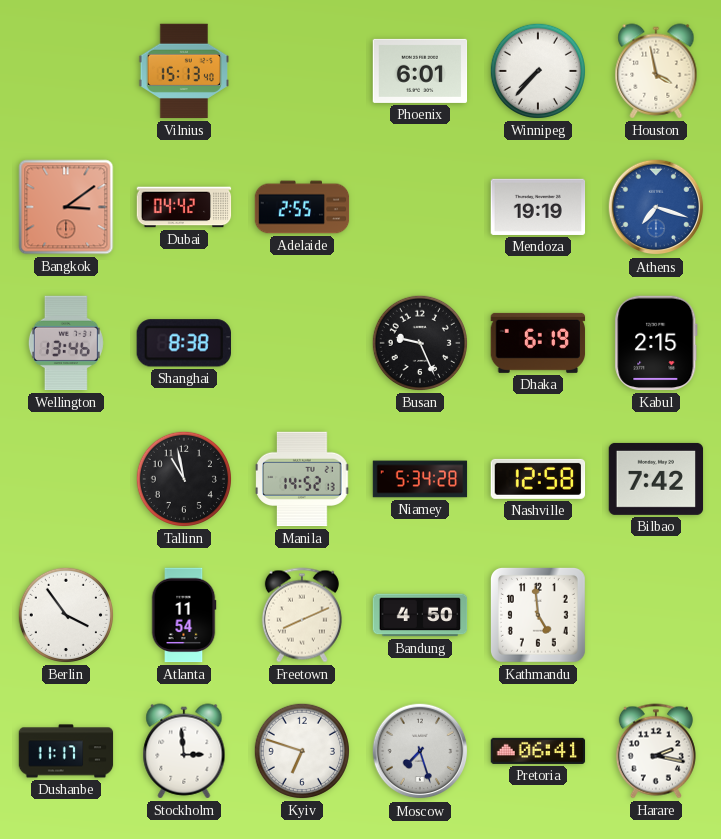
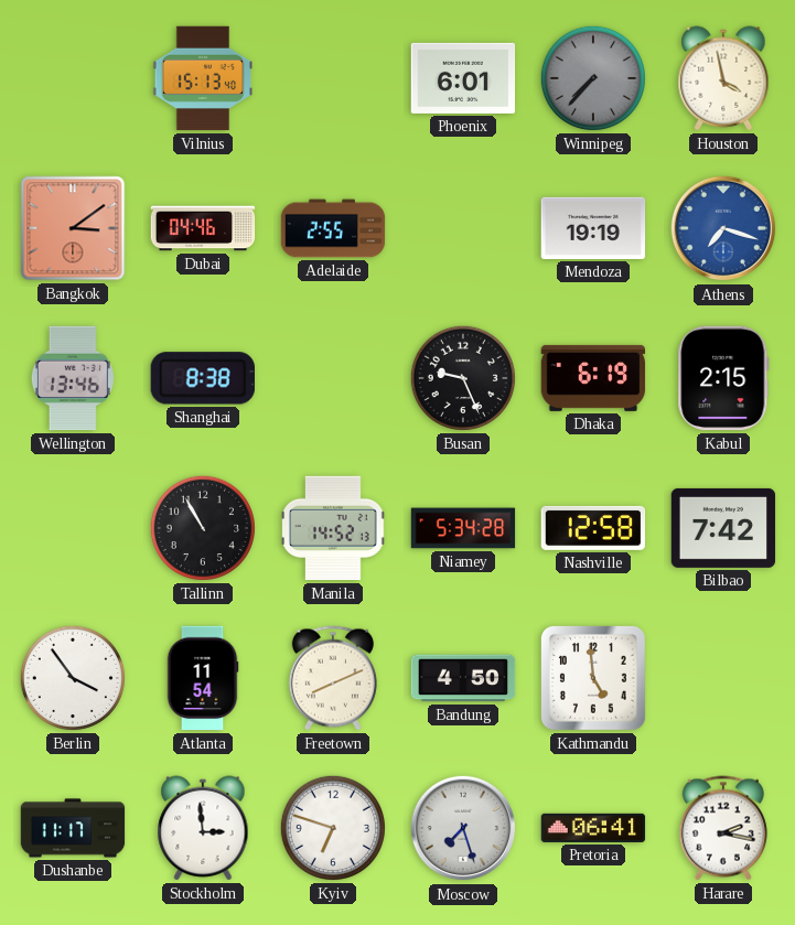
Winnipeg dial: white -> grey (593, 78)
Dubai: 04:42 -> 04:46 (203, 228)
Tallinn: 10:58 -> 10:55 (203, 528)
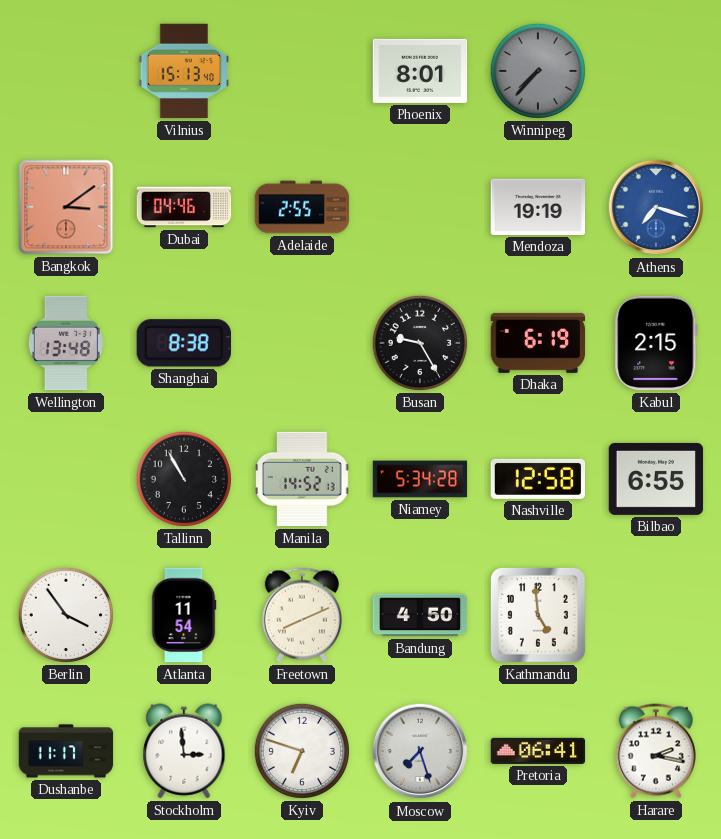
Phoenix: 6:01 -> 8:01 (420, 71)
Houston: 3:58 -> none (723, 78)
Wellington: 13:46 -> 13:48 (66, 343)
Busan: 9:26 -> 9:25 (420, 343)
Bilbao: 7:42 -> 6:55 (656, 479)
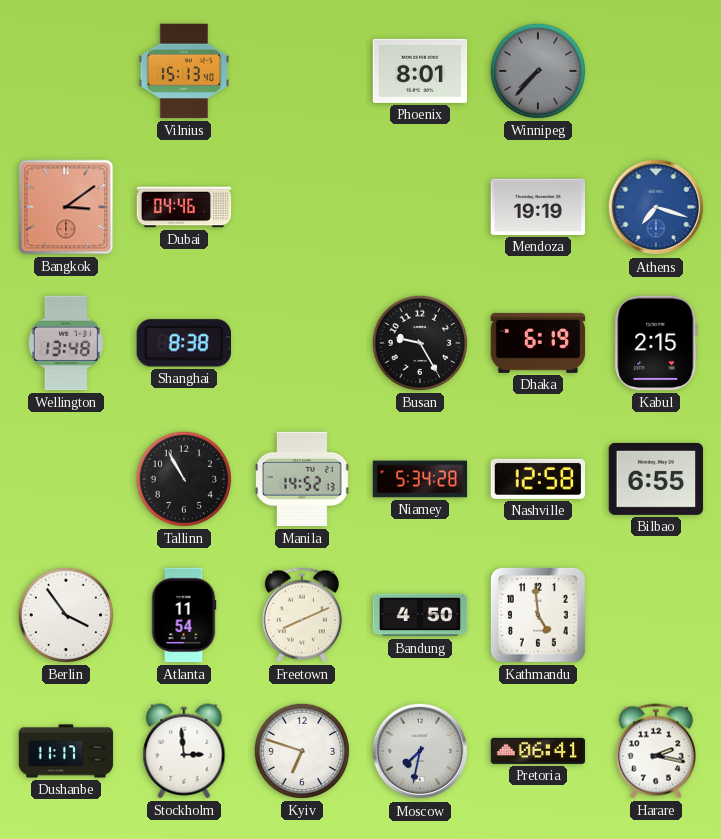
Adelaide: 2:55 -> none (302, 207)
Moscow: 7:27 -> 7:32 (420, 751)
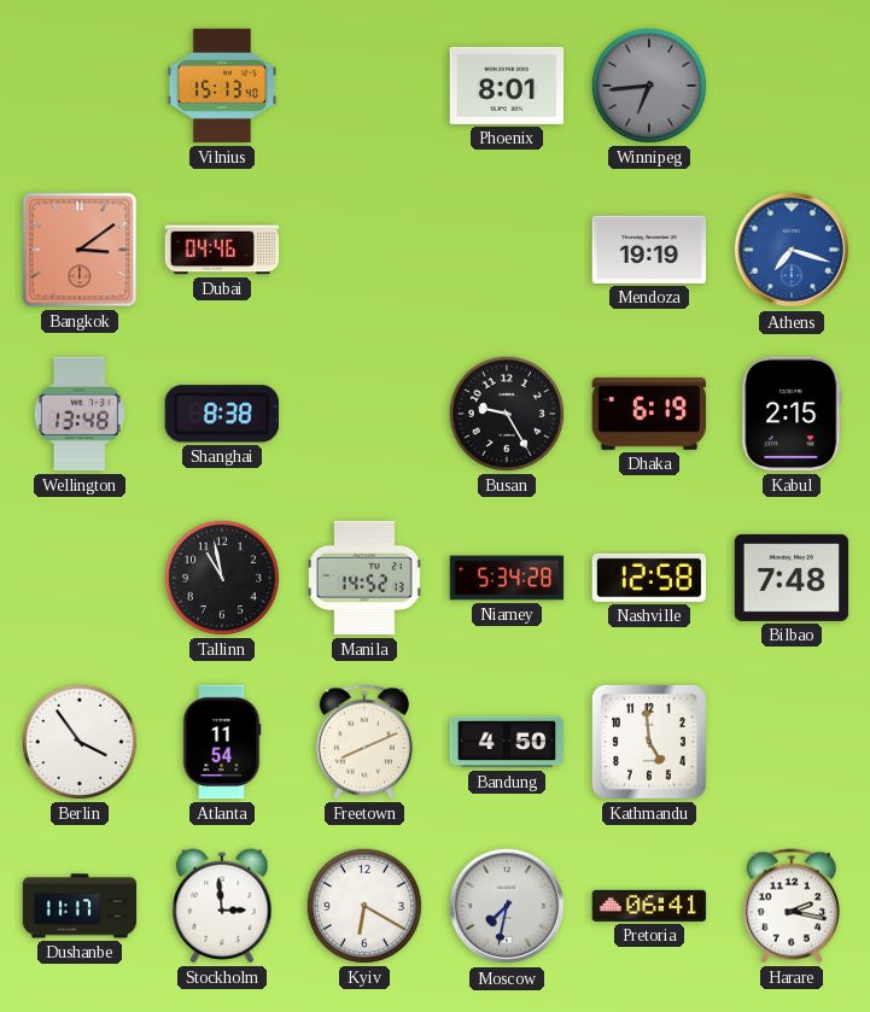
Winnipeg: 7:37 -> 6:44 (649, 86)
Tallinn: 10:55 -> 10:58 (222, 578)
Bilbao: 6:55 -> 7:48 (792, 578)
Kyiv: 6:48 -> 6:20 (364, 906)
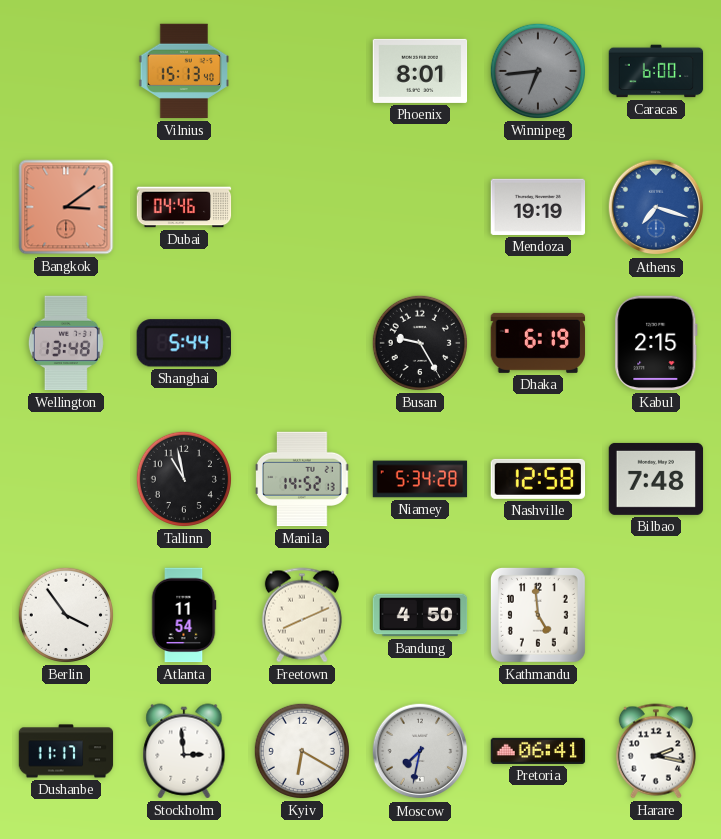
Caracas: none -> 6:00 (656, 71)
Shanghai: 8:38 -> 5:44 (184, 343)
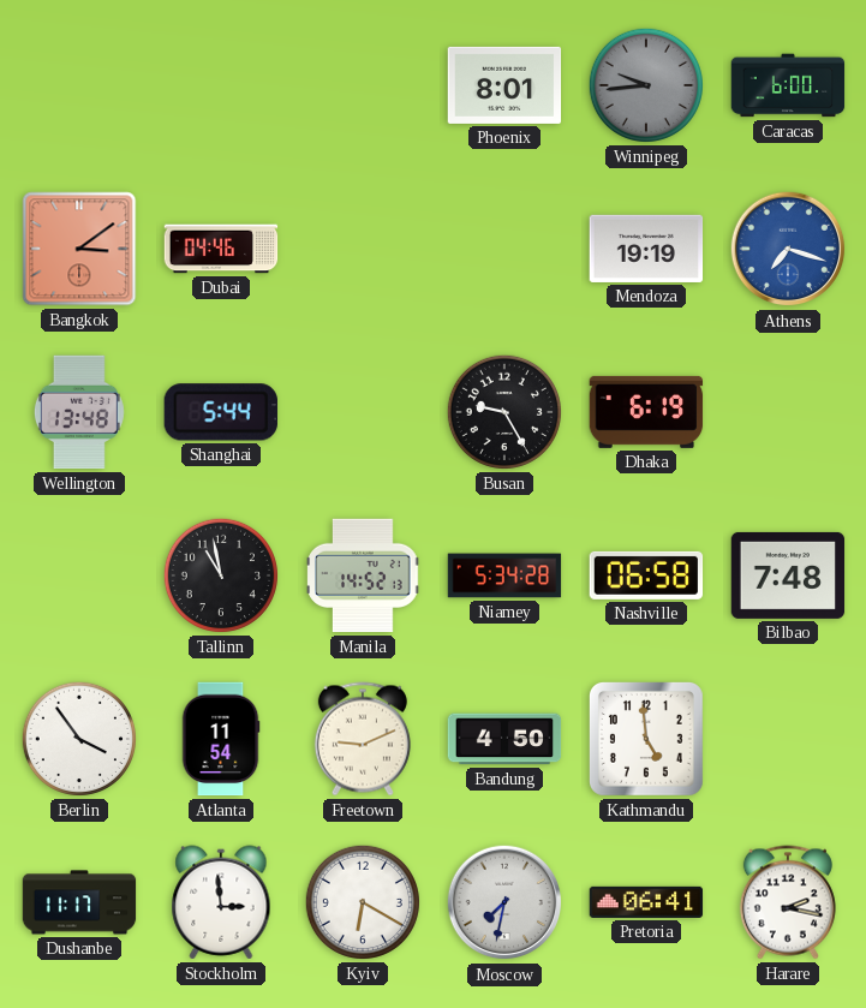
Vilnius: 15:13 -> none (184, 71)
Winnipeg: 6:44 -> 9:44 (646, 85)
Kabul: 2:15 -> none (656, 343)
Nashville: 12:58 -> 06:58 (646, 575)
Freetown: 8:11 -> 9:11 (363, 739)
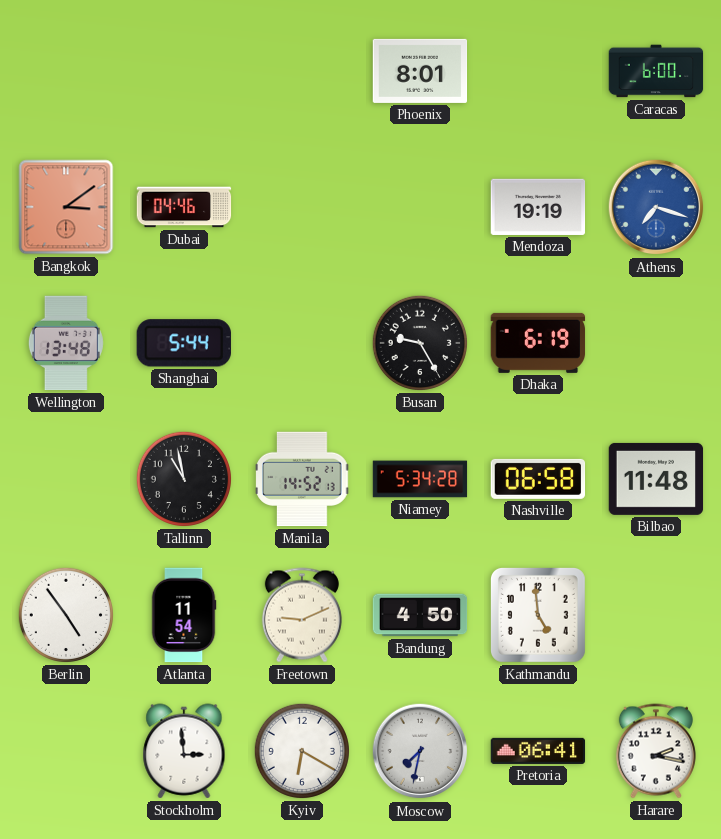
Winnipeg: 9:44 -> none (646, 85)
Bilbao: 7:48 -> 11:48 (656, 479)
Berlin: 3:54 -> 4:54 (66, 615)
Dushanbe: 11:17 -> none (79, 902)
